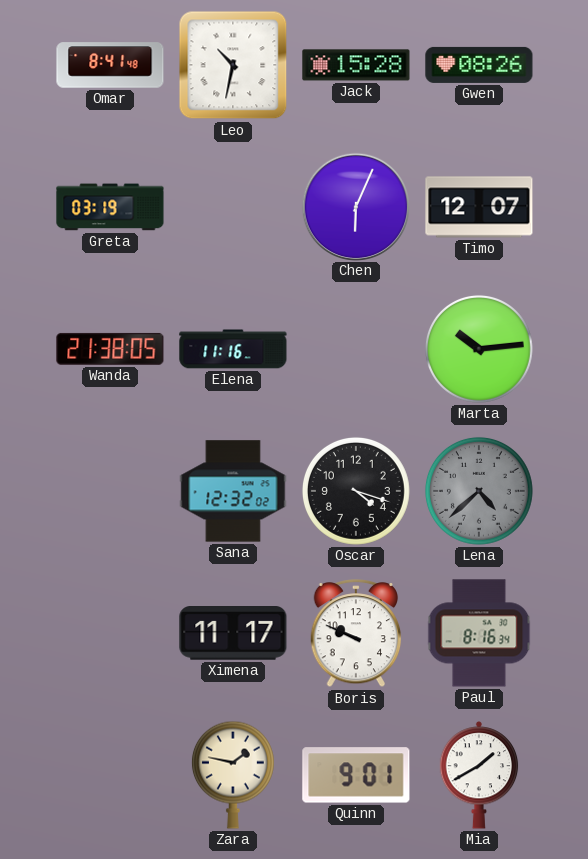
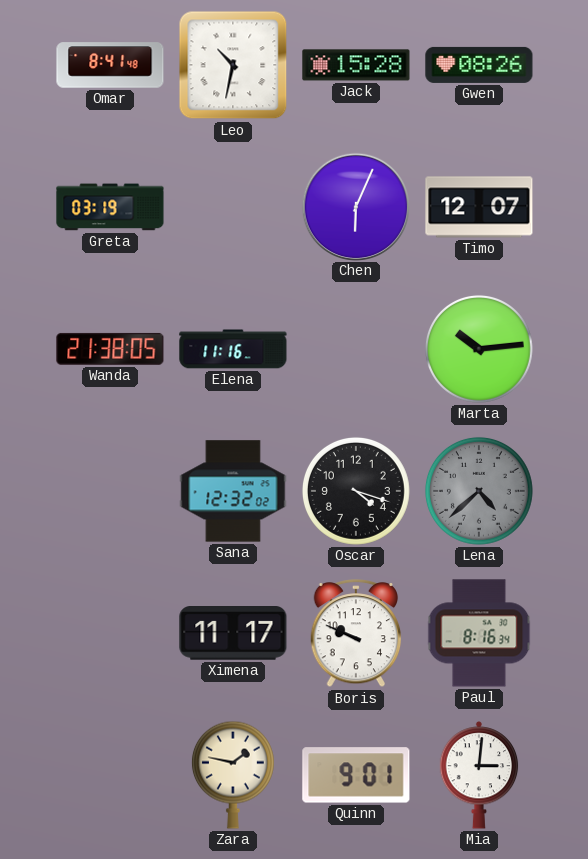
Mia: 1:40 -> 3:01 (479, 775)
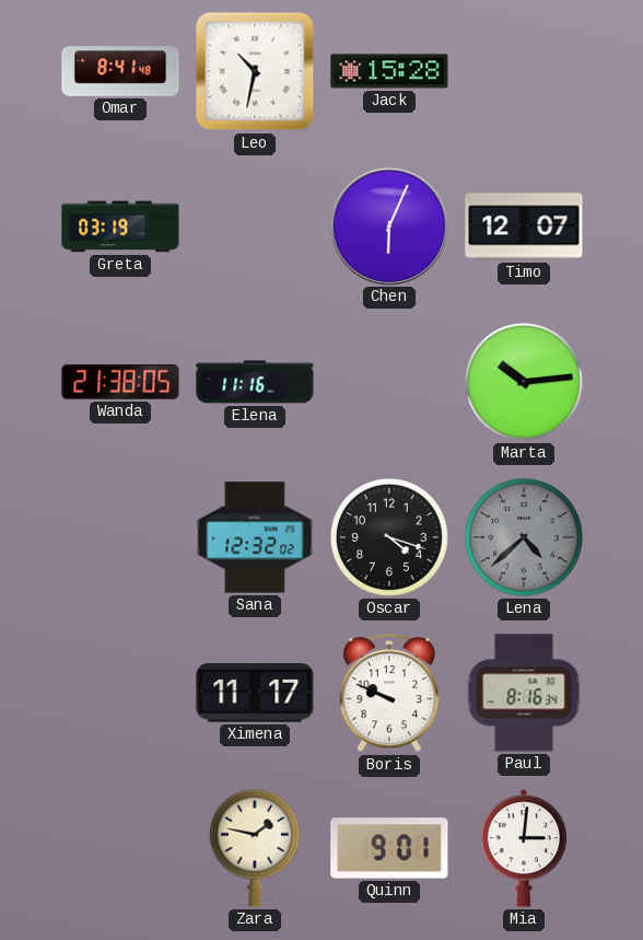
Gwen: 08:26 -> none (479, 65)
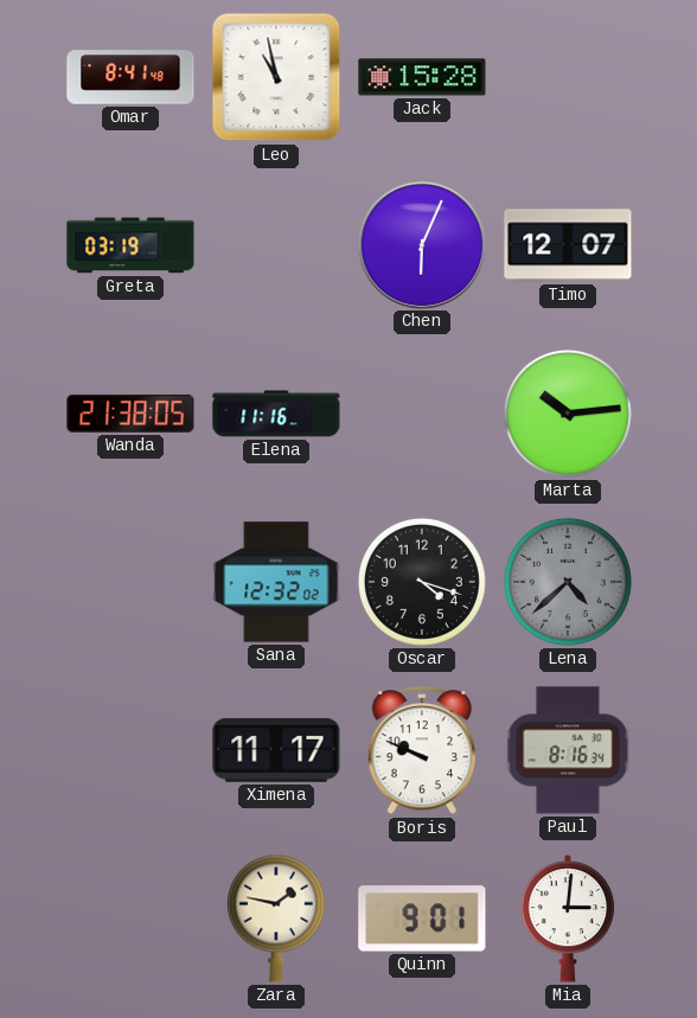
Leo: 10:32 -> 10:58 (276, 77)
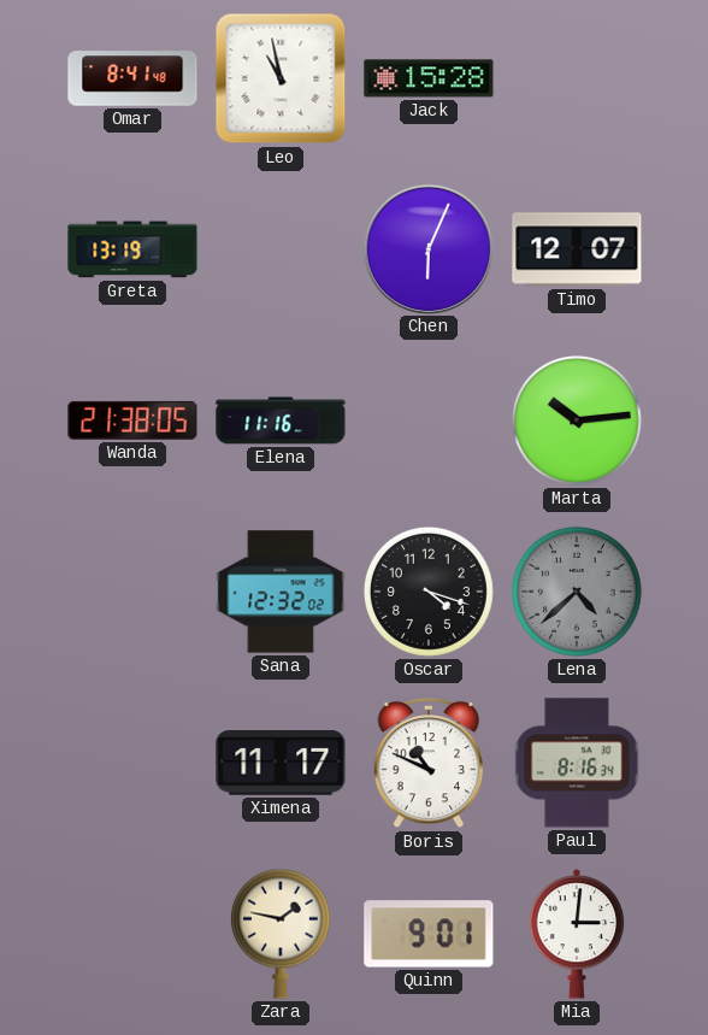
Greta: 03:19 -> 13:19 (132, 249)
Boris: 9:49 -> 10:49 (429, 764)
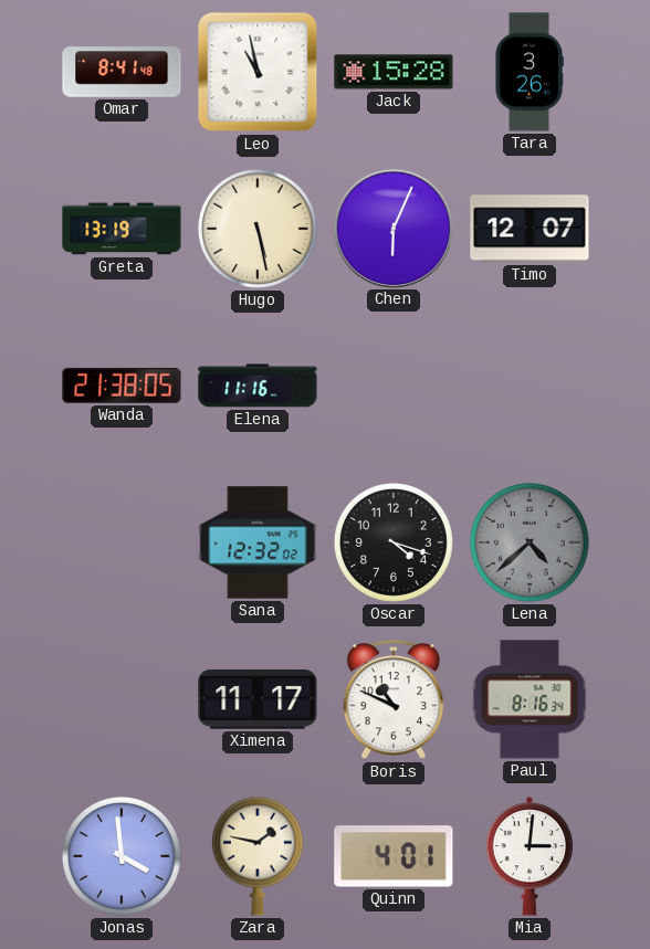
Tara: none -> 3:26 (530, 72)
Hugo: none -> 5:28 (258, 229)
Marta: 10:14 -> none (577, 421)
Jonas: none -> 3:59 (122, 856)
Quinn: 9:01 -> 4:01 (394, 856)
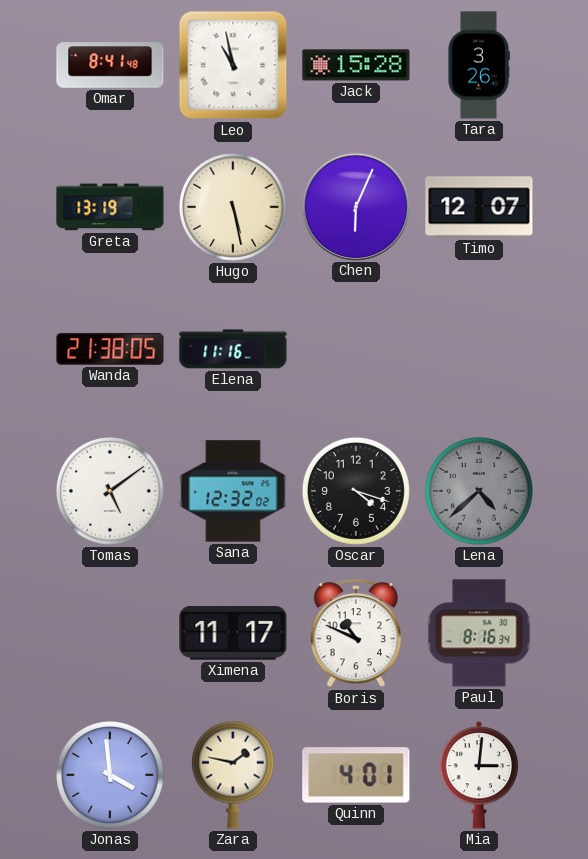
Tomas: none -> 5:09 (110, 491)
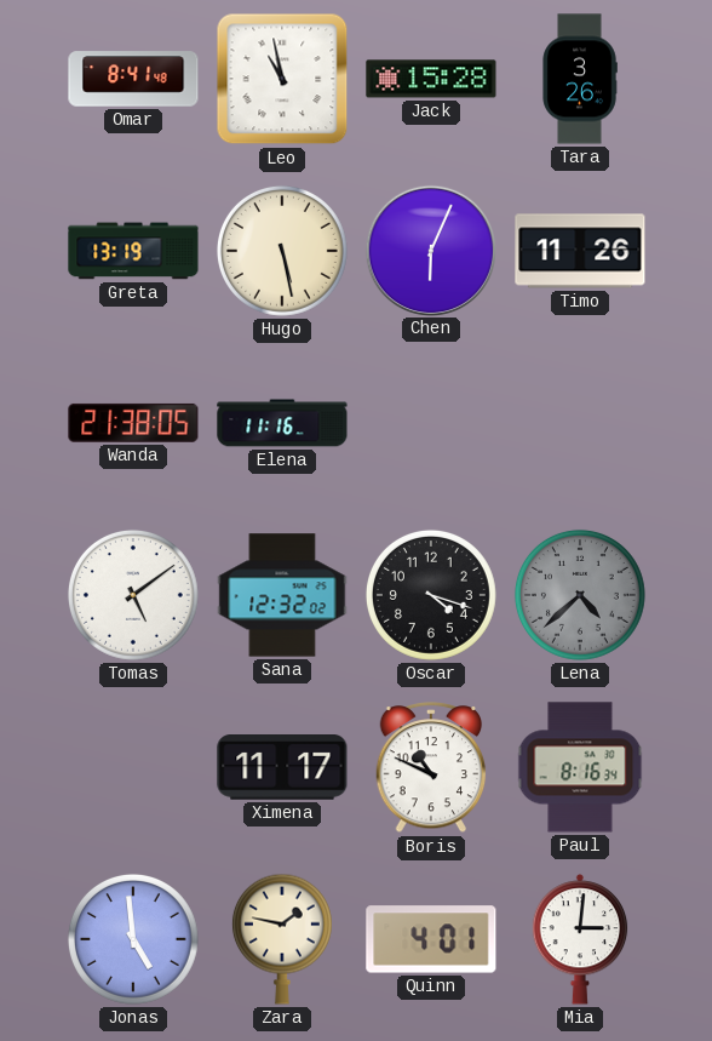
Timo: 12:07 -> 11:26 (580, 251)
Jonas: 3:59 -> 4:59 (133, 939)
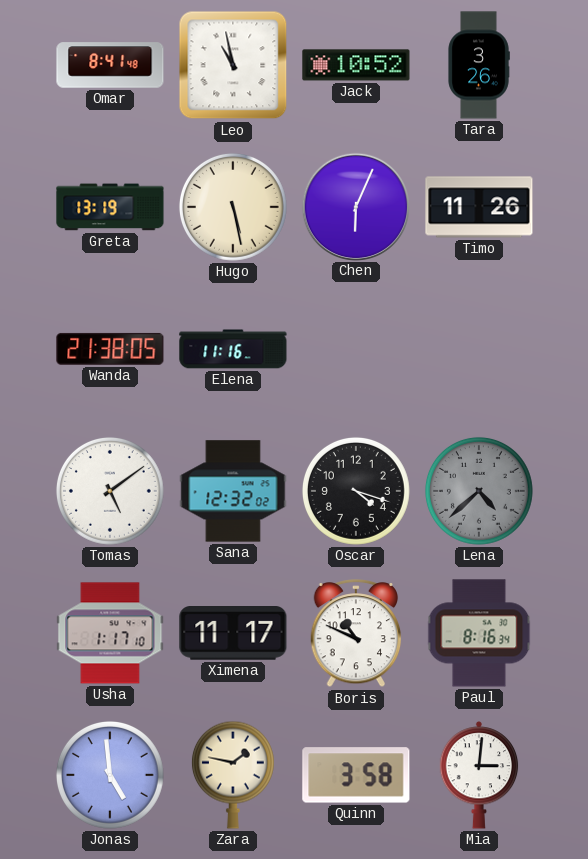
Jack: 15:28 -> 10:52 (356, 65)
Usha: none -> 1:17 (110, 633)
Quinn: 4:01 -> 3:58 (356, 775)
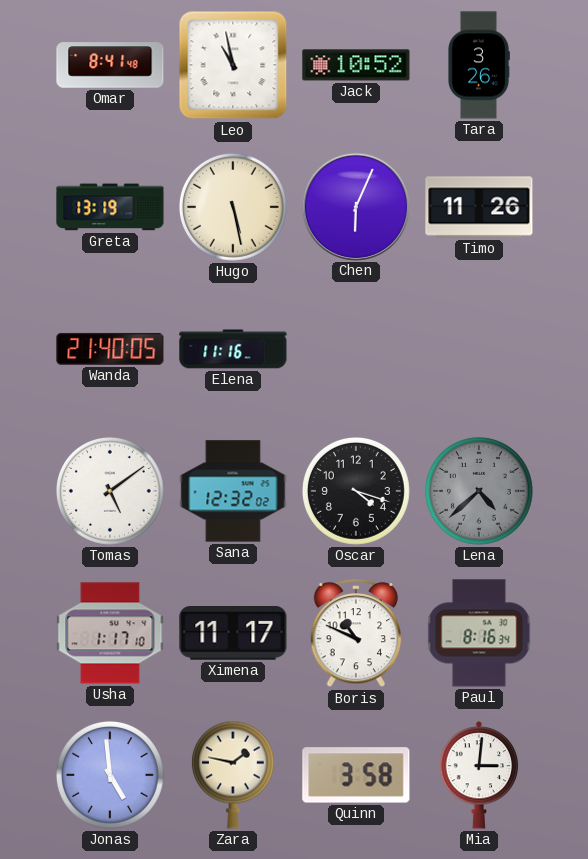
Wanda: 21:38 -> 21:40 (110, 349)
